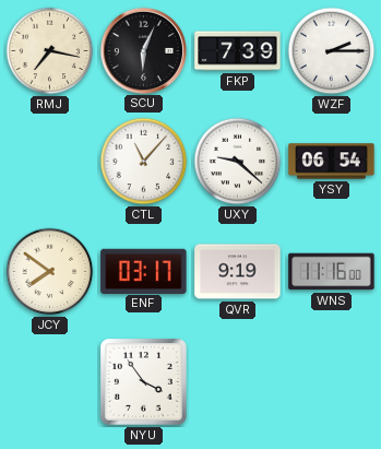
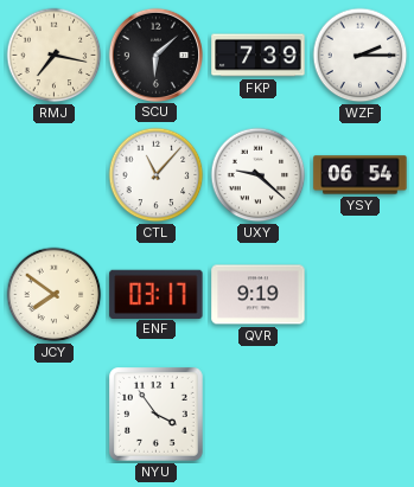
SCU: 6:04 -> 6:08 (155, 55)
WNS: 11:16 -> none (332, 272)
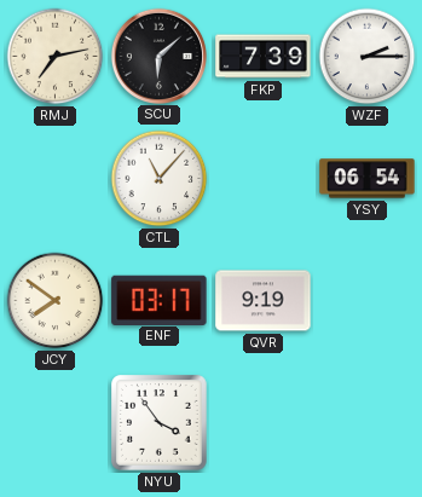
RMJ: 7:17 -> 7:13 (56, 57)
UXY: 9:22 -> none (259, 175)
